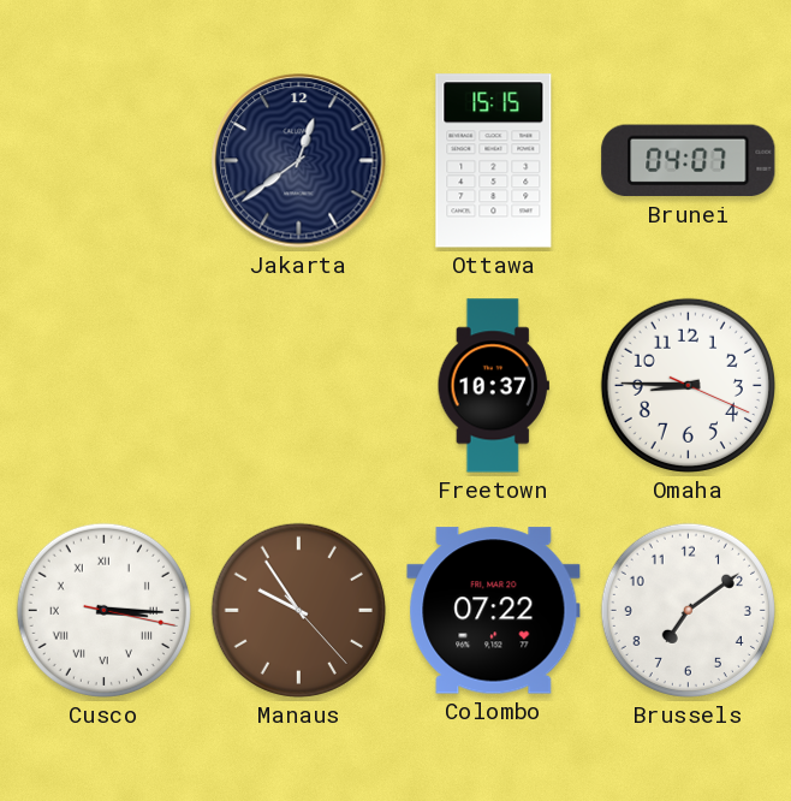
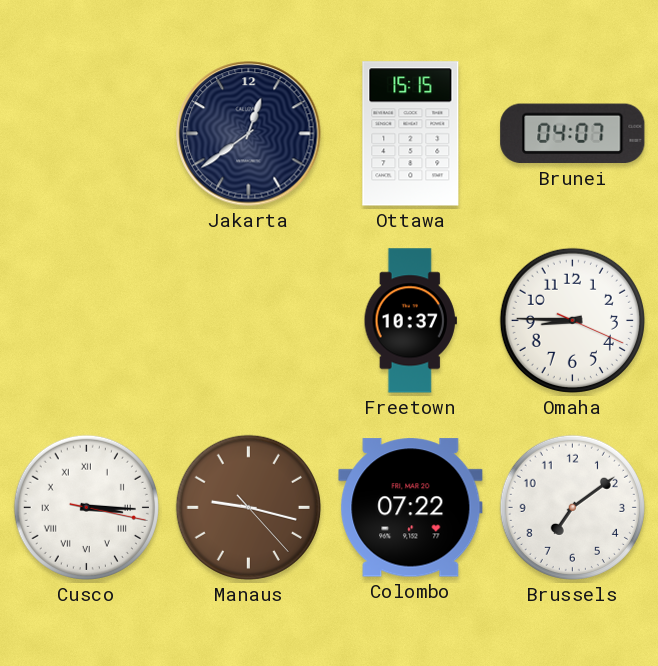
Manaus: 9:54 -> 9:17 (248, 507)
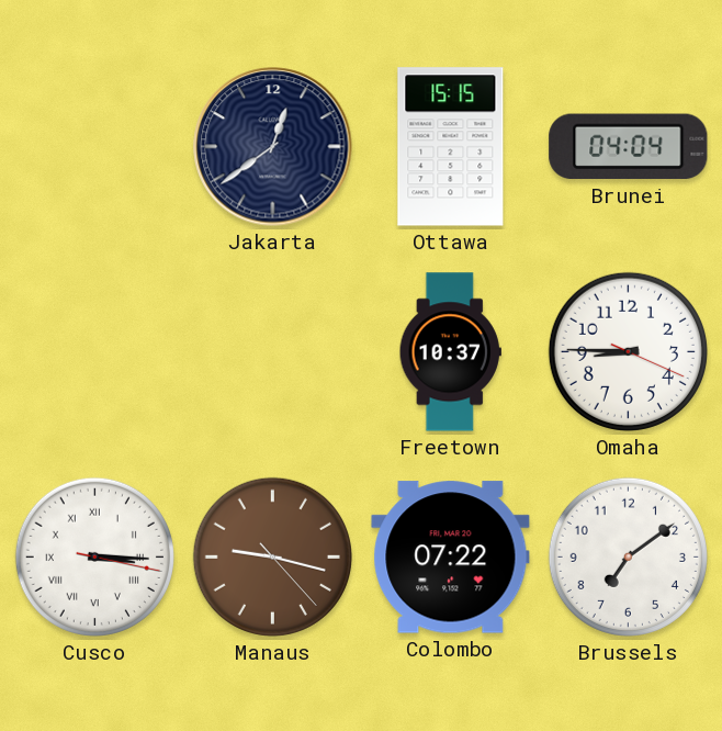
Brunei: 04:07 -> 04:04 (629, 147)
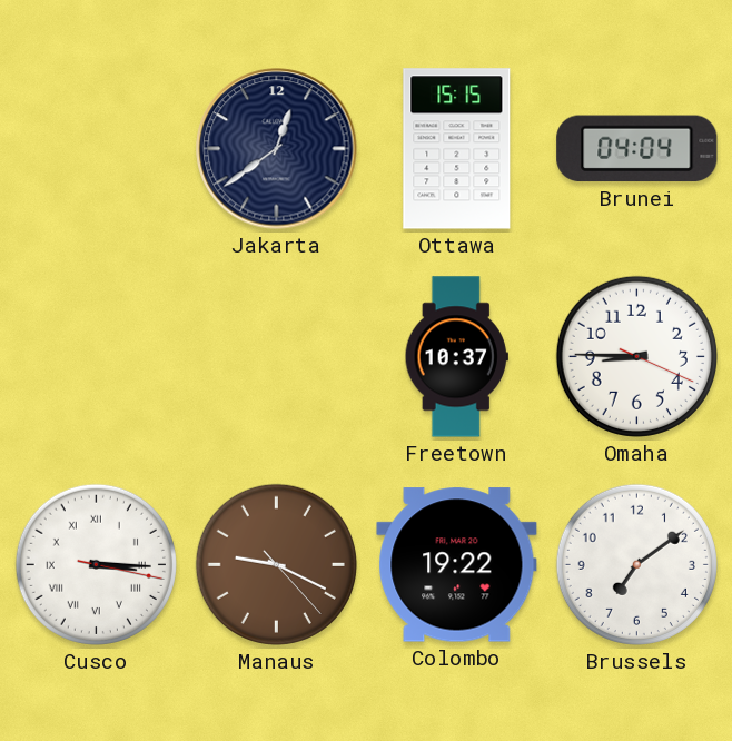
Manaus: 9:17 -> 9:19 (276, 564)
Colombo: 07:22 -> 19:22 (457, 565)
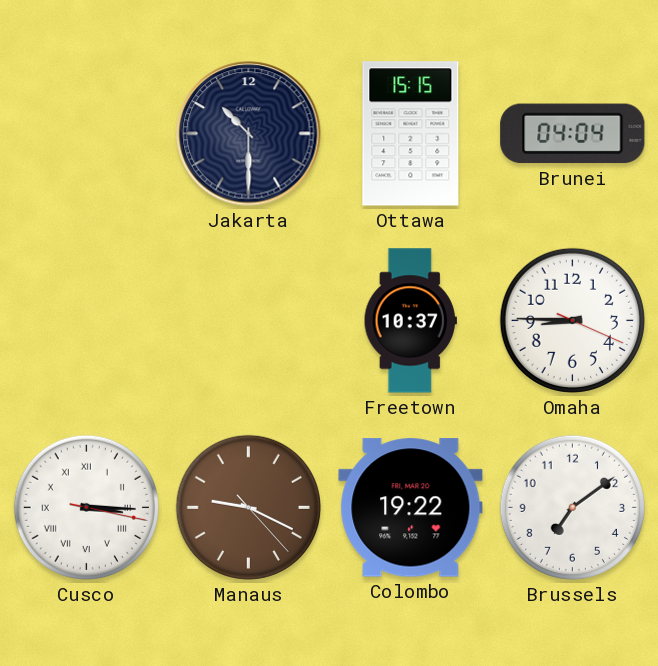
Jakarta: 12:39 -> 10:30 (249, 134)
